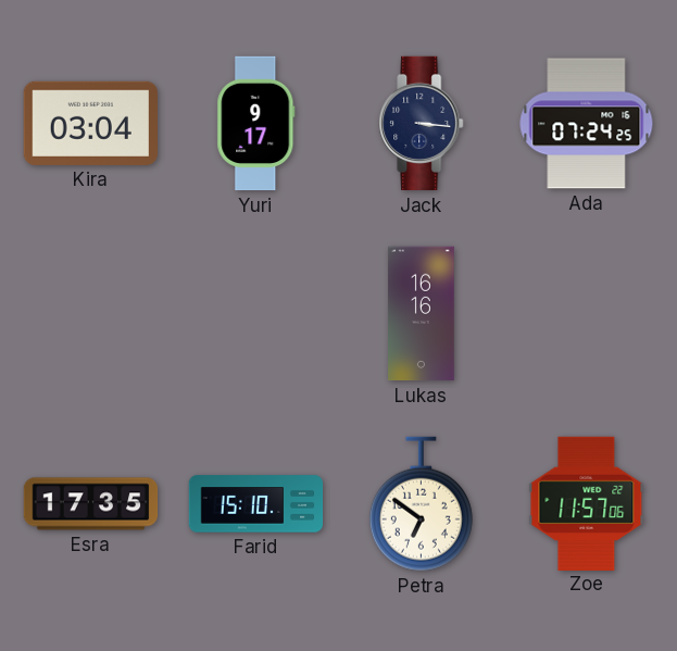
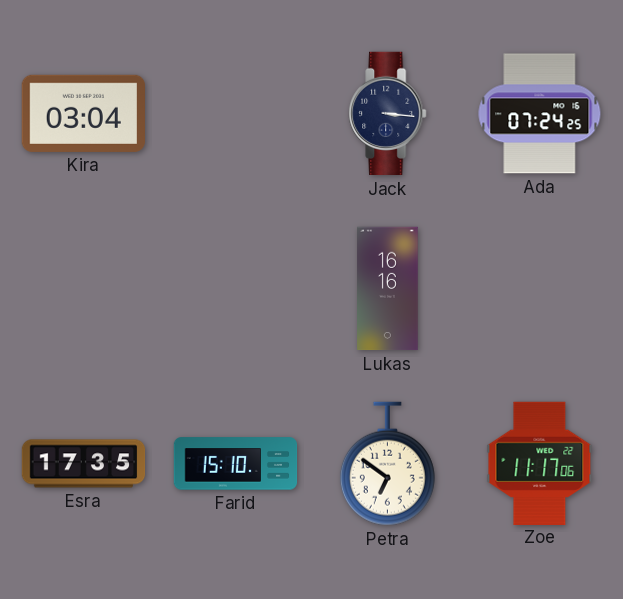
Yuri: 9:17 -> none (256, 124)
Zoe: 11:57 -> 11:17 (540, 463)
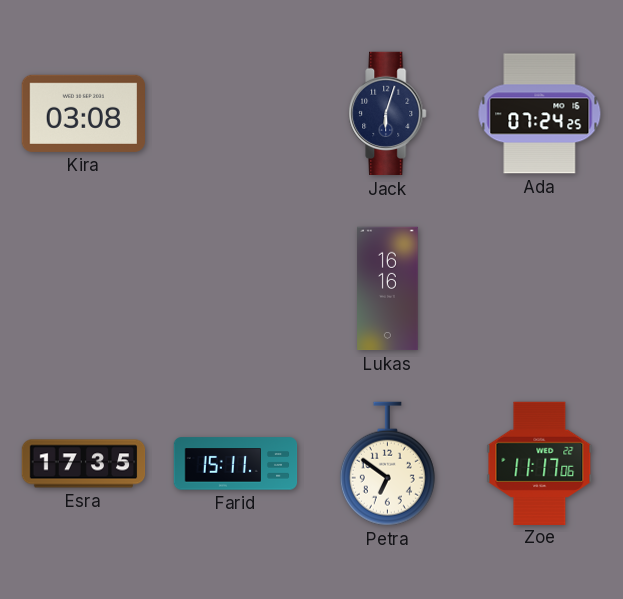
Kira: 03:04 -> 03:08 (83, 113)
Jack: 3:16 -> 6:03 (388, 114)
Farid: 15:10 -> 15:11 (236, 464)
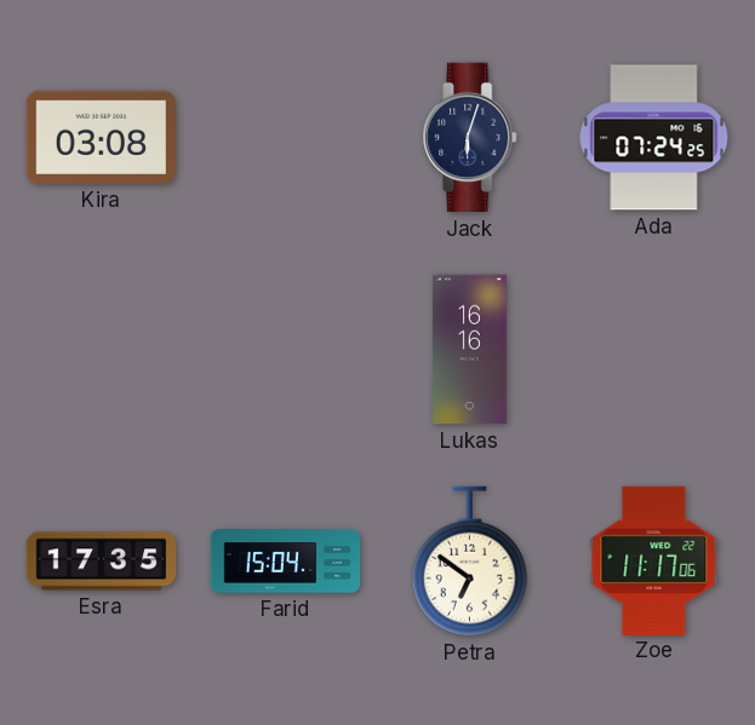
Farid: 15:11 -> 15:04 (286, 562)
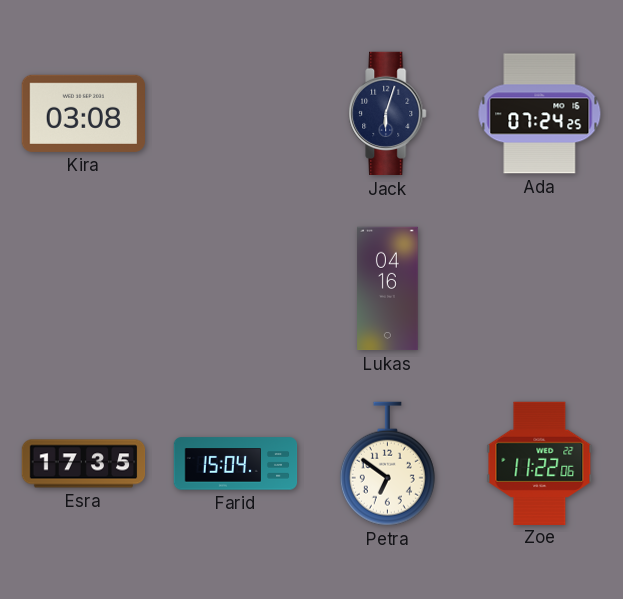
Lukas: 16:16 -> 04:16 (388, 289)
Zoe: 11:17 -> 11:22 (540, 463)
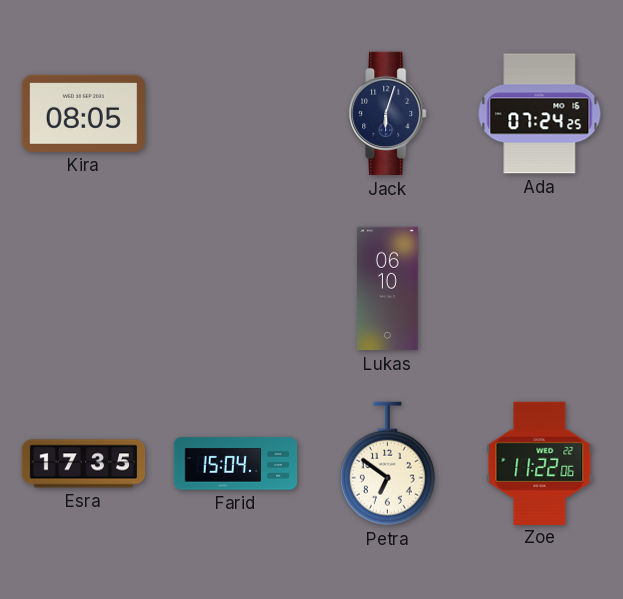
Kira: 03:08 -> 08:05 (83, 113)
Lukas: 04:16 -> 06:10 (388, 289)
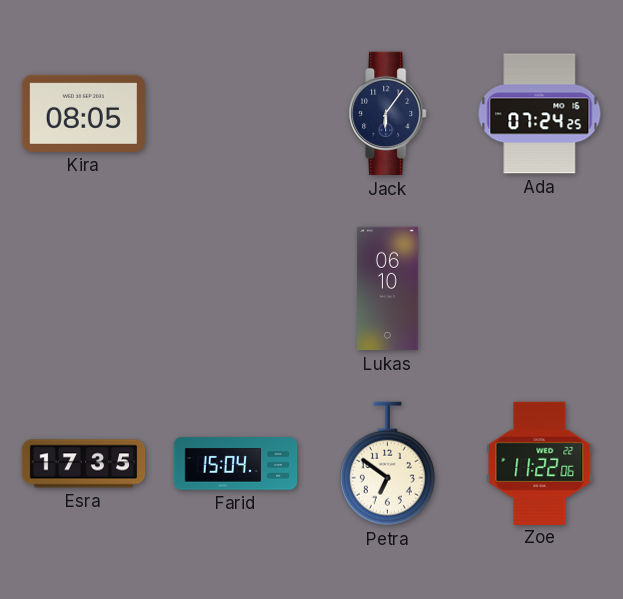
Jack: 6:03 -> 6:06 (388, 114)
